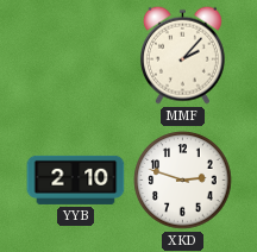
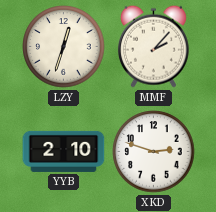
LZY: none -> 12:33 (64, 47)
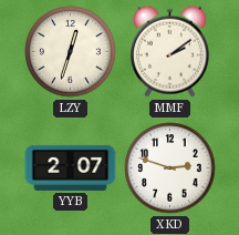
MMF: 2:07 -> 2:09 (169, 51)
YYB: 2:10 -> 2:07 (71, 167)
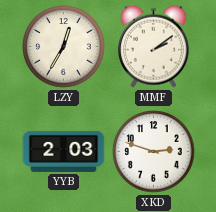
LZY: 12:33 -> 12:35 (64, 47)
YYB: 2:07 -> 2:03 (64, 151)
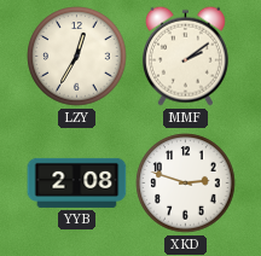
YYB: 2:03 -> 2:08 (77, 182)
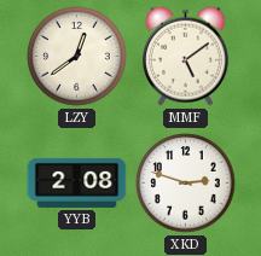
LZY: 12:35 -> 12:39 (77, 57)
MMF: 2:09 -> 5:09 (185, 56)
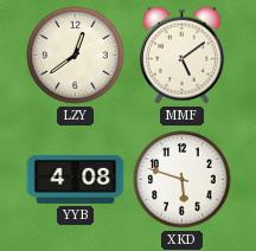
YYB: 2:08 -> 4:08 (76, 179)
XKD: 2:48 -> 5:48 (183, 180)
